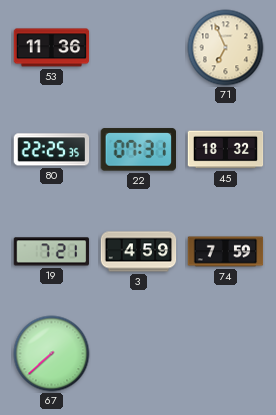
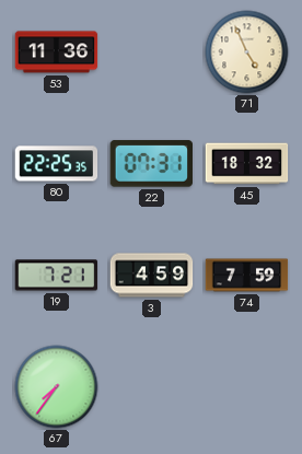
71: 6:56 -> 4:56 (247, 53)
67: 7:38 -> 7:36 (57, 387)
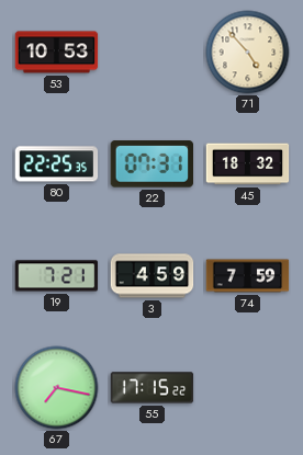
53: 11:36 -> 10:53 (57, 53)
71: 4:56 -> 4:53 (248, 53)
67: 7:36 -> 7:17 (57, 388)
55: none -> 17:15 (153, 388)
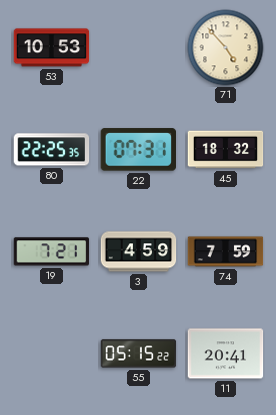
67: 7:17 -> none (57, 388)
55: 17:15 -> 05:15 (139, 354)
11: none -> 20:41 (226, 354)
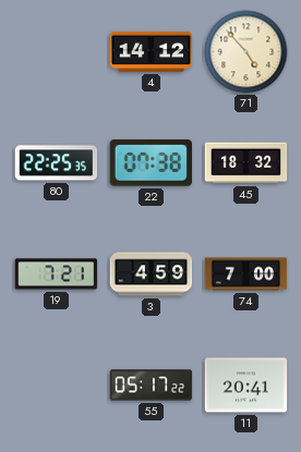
53: 10:53 -> none (52, 48)
4: none -> 14:12 (152, 51)
22: 07:31 -> 07:38 (150, 163)
74: 7:59 -> 7:00 (246, 274)
55: 05:15 -> 05:17 (152, 386)
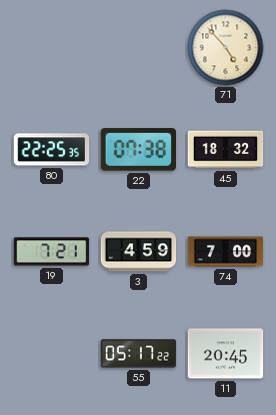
4: 14:12 -> none (152, 51)
11: 20:41 -> 20:45 (226, 354)
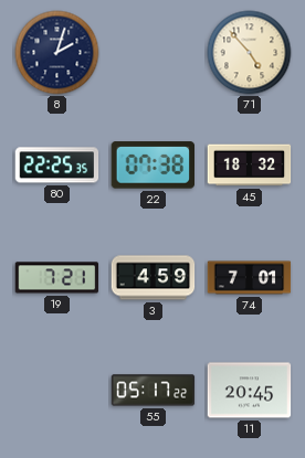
8: none -> 2:03 (57, 53)
74: 7:00 -> 7:01 (250, 278)
